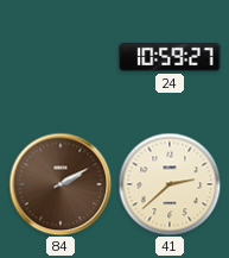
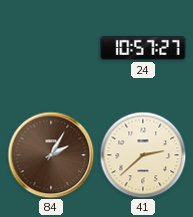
24: 10:59 -> 10:57 (143, 48)
84: 2:10 -> 2:05 (51, 155)
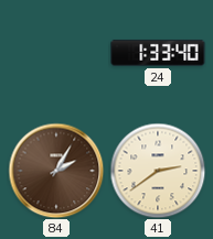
24: 10:57 -> 1:33 (158, 53)
41: 2:38 -> 2:39 (158, 171)
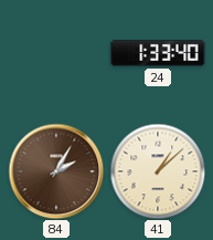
41: 2:39 -> 1:08 (158, 171)
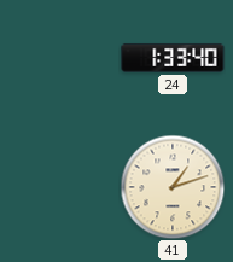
84: 2:05 -> none (56, 171)
41: 1:08 -> 1:12 (173, 187)
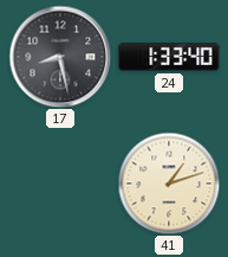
17: none -> 8:28 (60, 57)
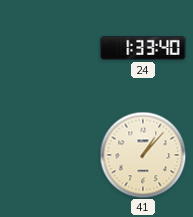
17: 8:28 -> none (60, 57)
41: 1:12 -> 1:07 (143, 155)
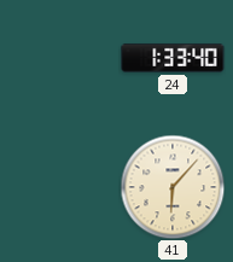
41: 1:07 -> 6:07 (173, 187)
